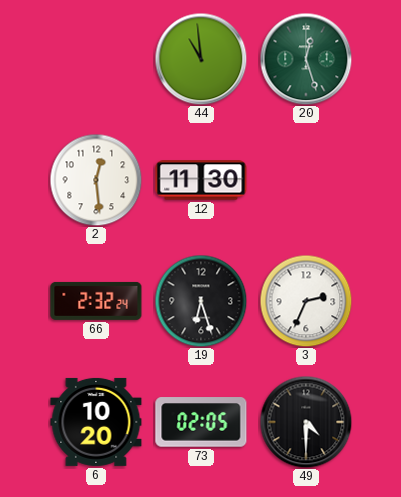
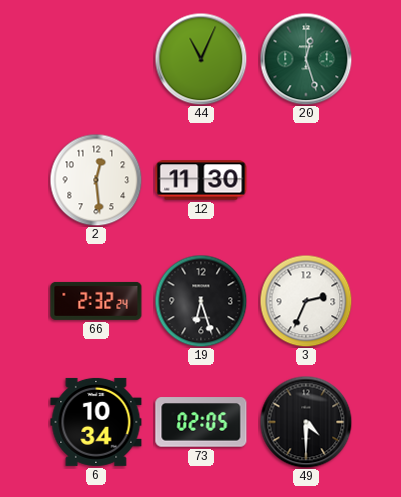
44: 10:59 -> 11:04 (201, 59)
6: 10:20 -> 10:34 (96, 422)
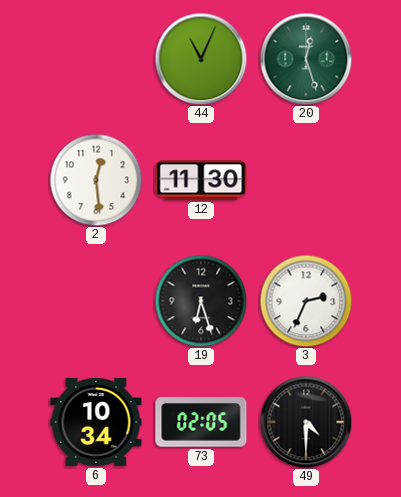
66: 2:32 -> none (96, 301)
